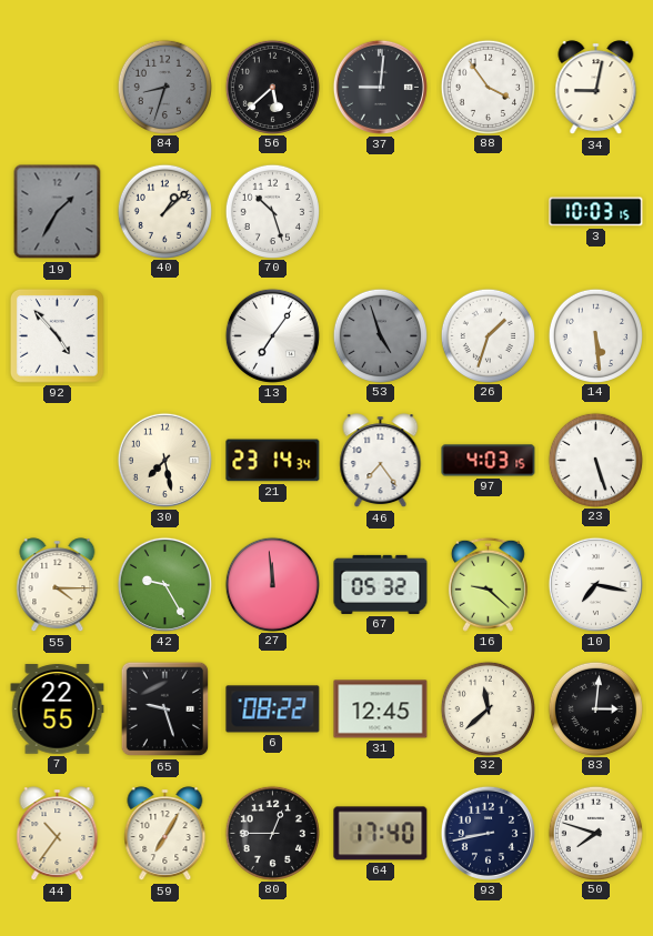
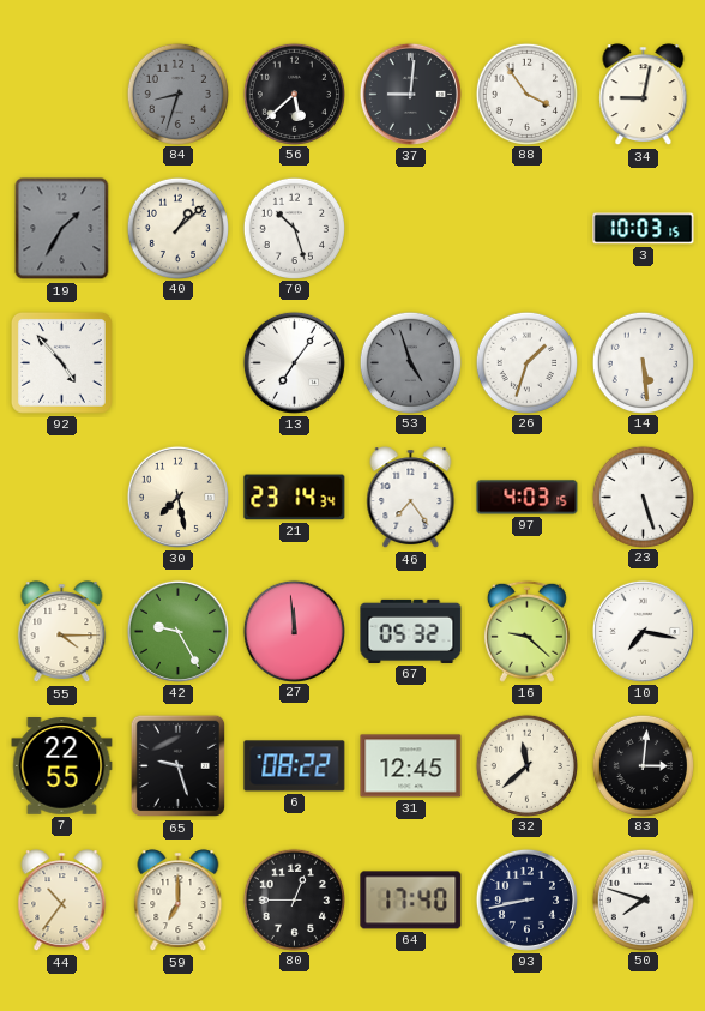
59: 7:05 -> 7:00 (179, 901)
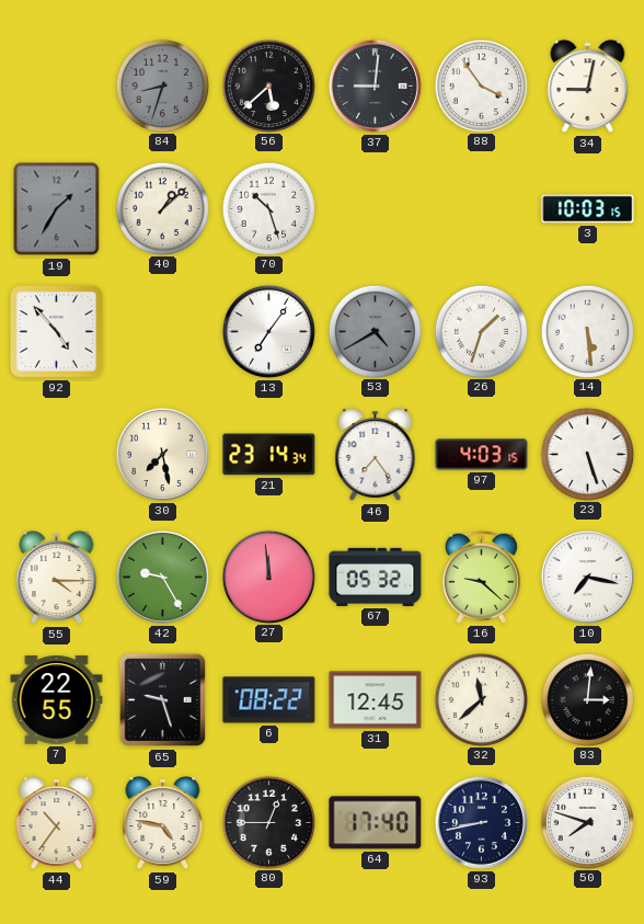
53: 4:57 -> 4:40 (375, 331)
59: 7:00 -> 4:47 (163, 823)
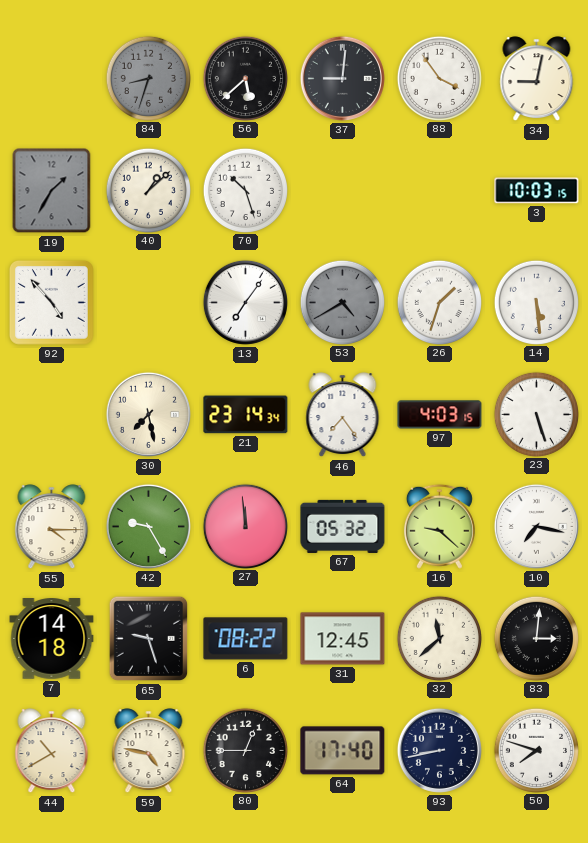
7: 22:55 -> 14:18 (52, 639)
44: 10:36 -> 10:40 (52, 751)
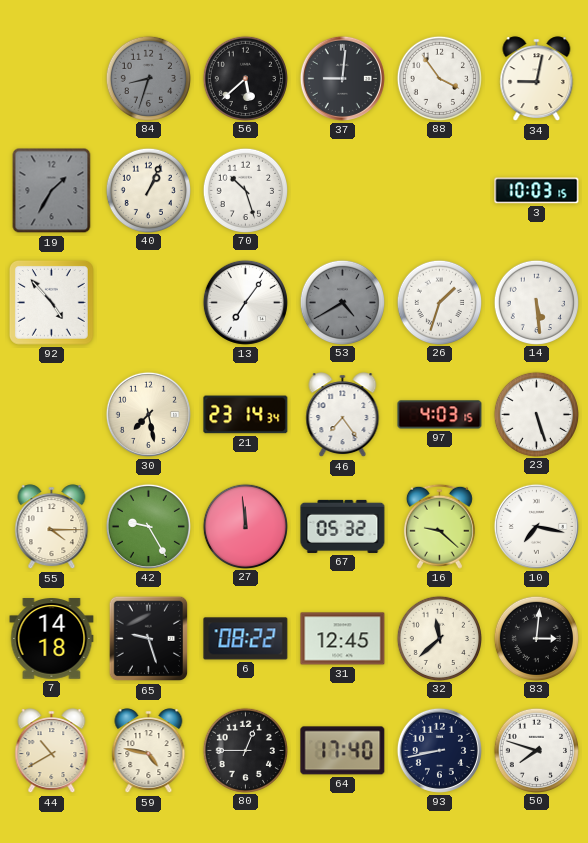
40: 1:08 -> 1:04 (148, 190)
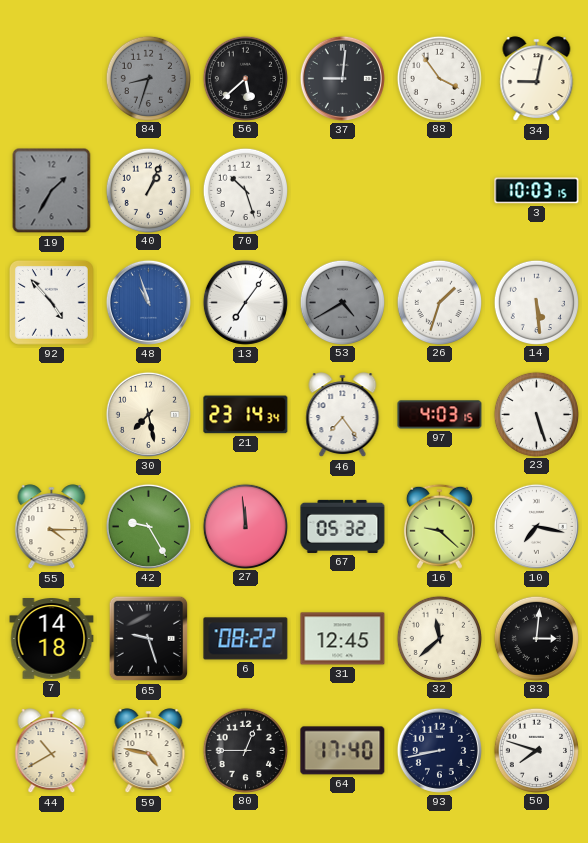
48: none -> 10:57 (148, 302)
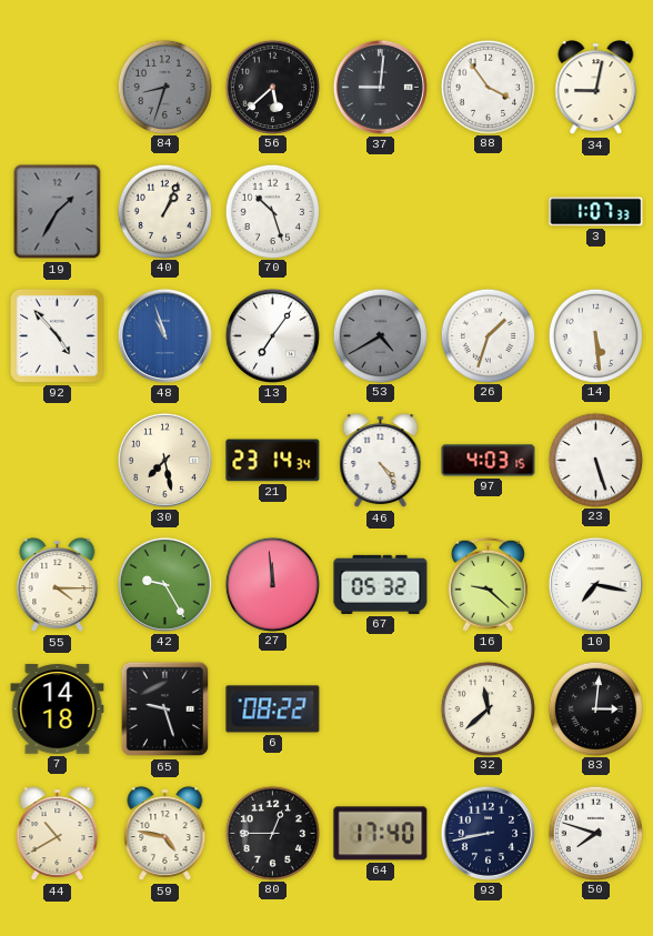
3: 10:03 -> 1:07 (596, 212)
46: 7:24 -> 4:24 (381, 461)
31: 12:45 -> none (343, 639)
